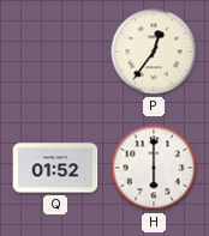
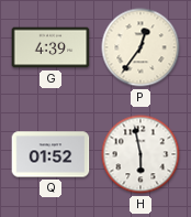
G: none -> 4:39 (50, 47)
H: 6:00 -> 5:58 (141, 154)
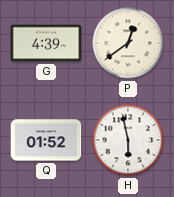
P: 12:36 -> 12:39 (128, 43)
